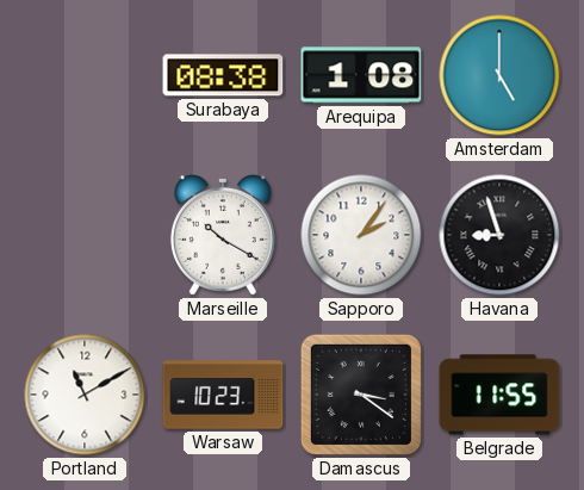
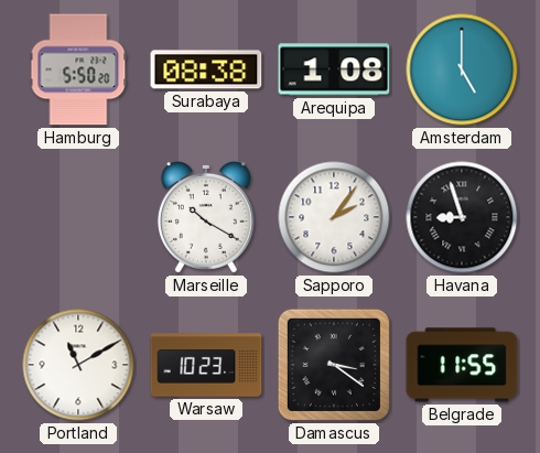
Hamburg: none -> 5:50 (78, 69)
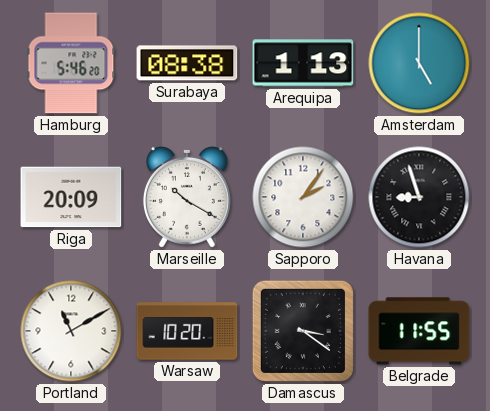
Hamburg: 5:50 -> 5:46 (71, 63)
Arequipa: 1:08 -> 1:13 (303, 63)
Riga: none -> 20:09 (71, 197)
Warsaw: 10:23 -> 10:20 (187, 331)
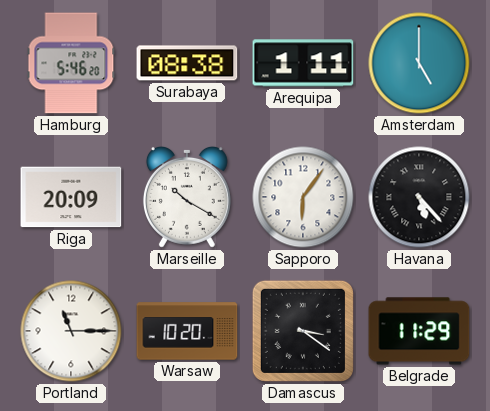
Arequipa: 1:13 -> 1:11 (303, 63)
Sapporo: 2:06 -> 6:06 (303, 197)
Havana: 8:57 -> 5:23 (419, 197)
Portland: 11:10 -> 11:15 (71, 331)
Belgrade: 11:55 -> 11:29 (419, 331)
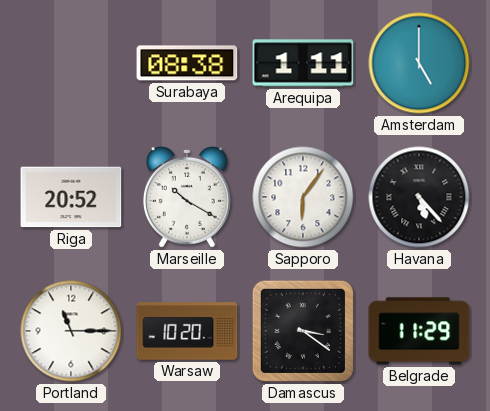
Hamburg: 5:46 -> none (71, 63)
Riga: 20:09 -> 20:52 (71, 197)
